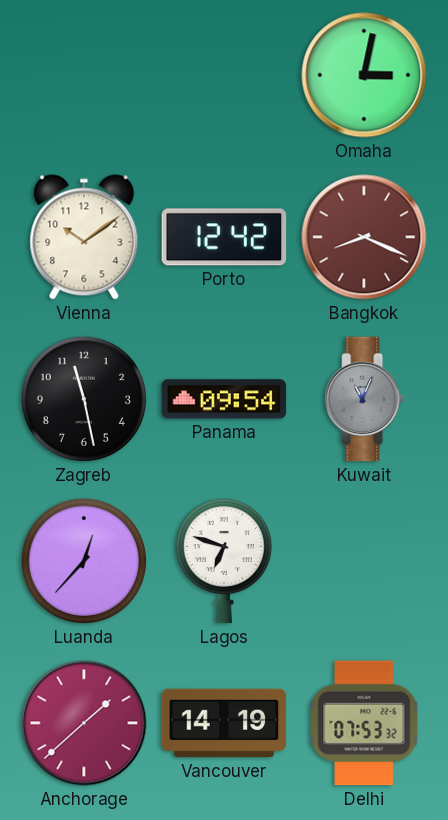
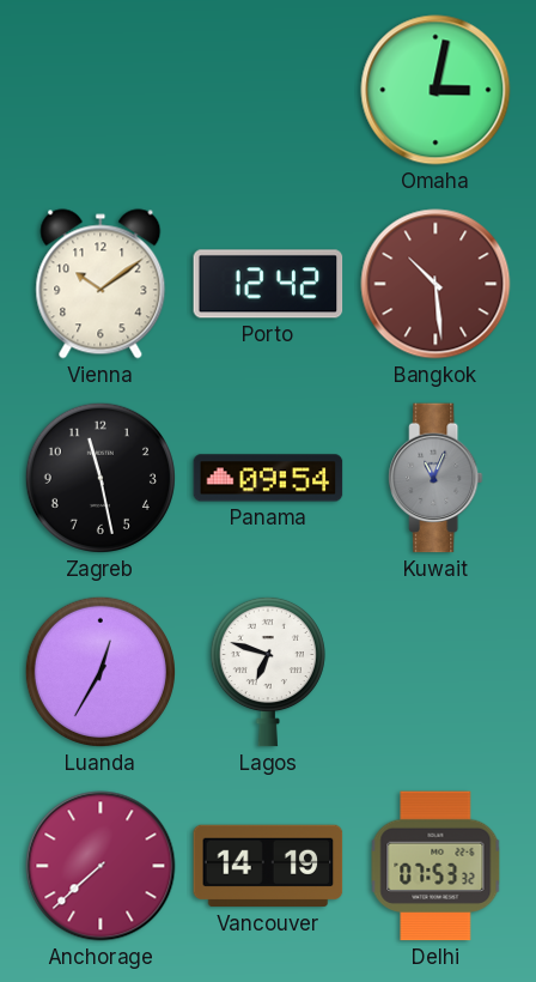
Bangkok: 8:19 -> 10:29 (435, 284)
Luanda: 12:37 -> 12:35 (100, 672)
Anchorage: 1:38 -> 7:38 (100, 866)
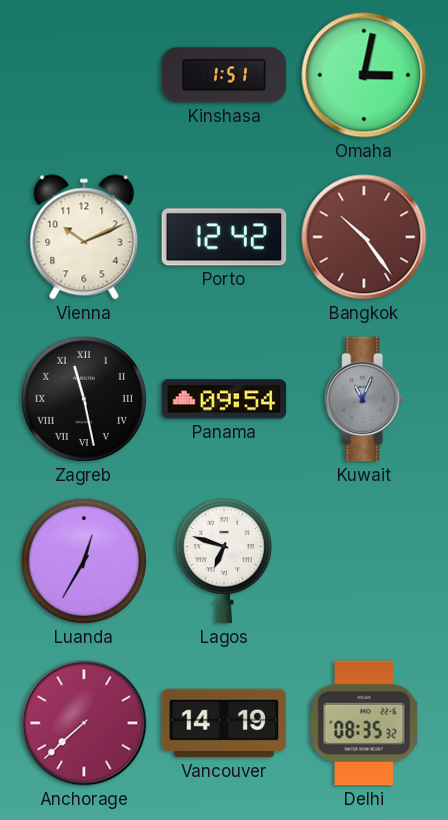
Kinshasa: none -> 1:51 (224, 75)
Vienna: 10:09 -> 10:11 (84, 237)
Bangkok: 10:29 -> 10:24 (364, 237)
Zagreb numerals: Arabic -> Roman (84, 399)
Delhi: 07:53 -> 08:35 (364, 723)
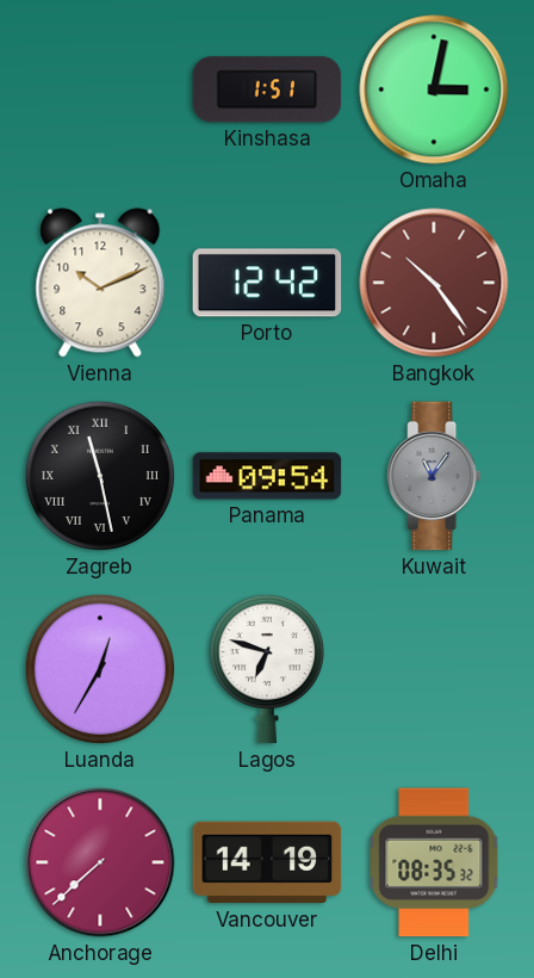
Kuwait: 11:04 -> 11:06 (434, 476)
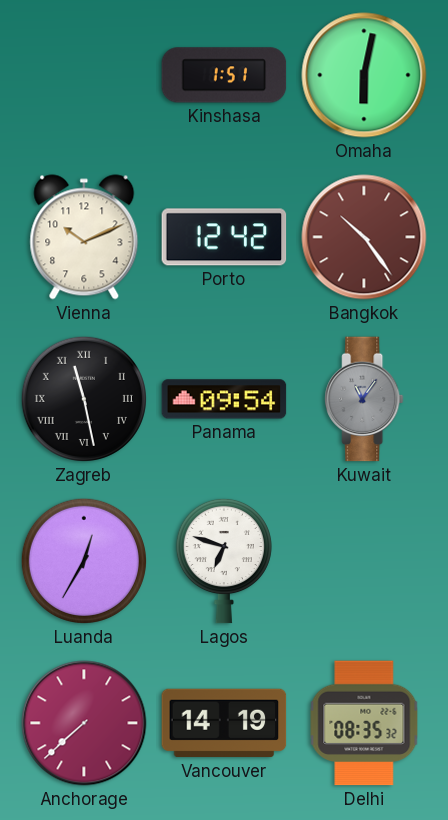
Omaha: 3:02 -> 6:02 (364, 75)
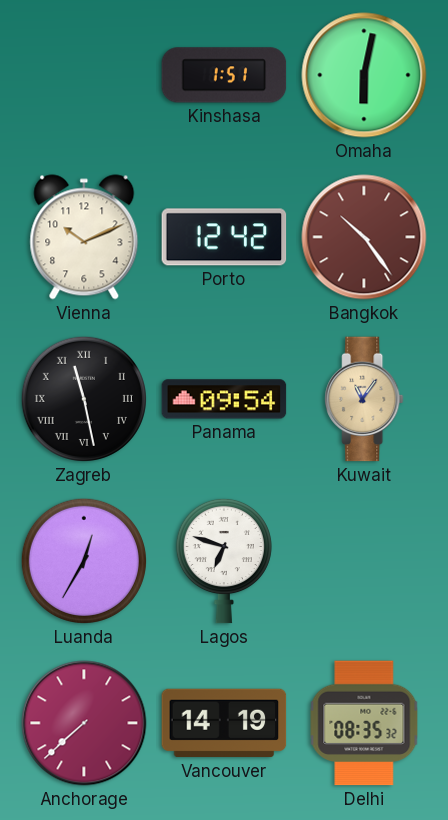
Kuwait dial: grey -> champagne (364, 399)
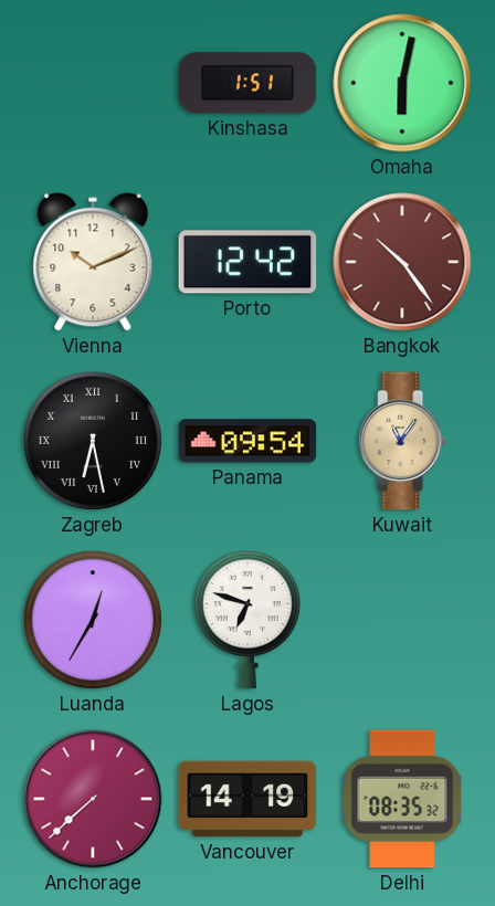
Zagreb: 11:28 -> 6:28 (93, 441)
